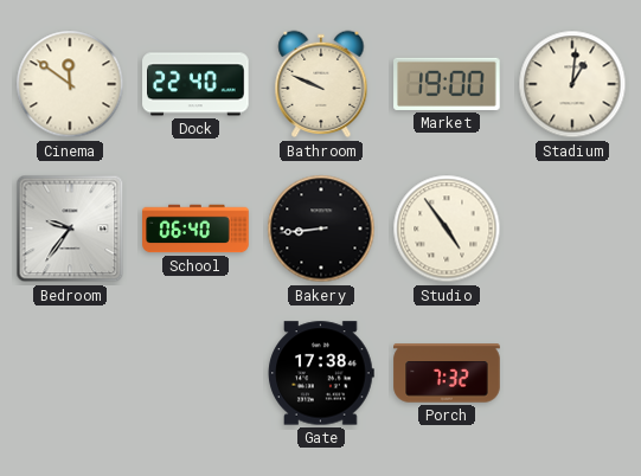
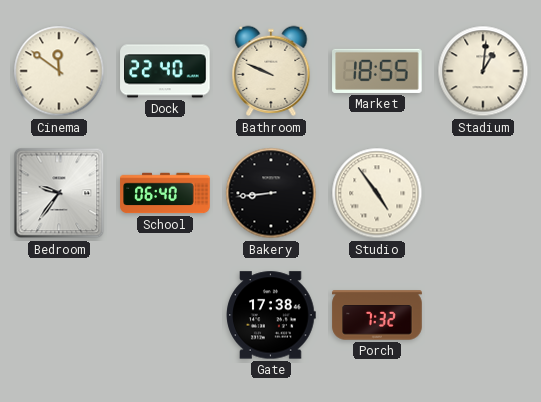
Market: 19:00 -> 18:55 (377, 71)
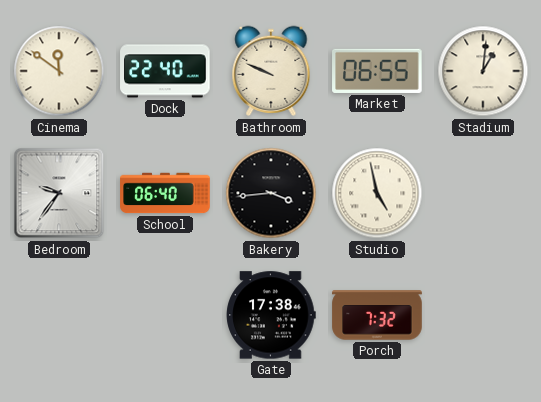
Market: 18:55 -> 06:55 (377, 71)
Bakery: 8:44 -> 3:44 (271, 193)
Studio: 4:54 -> 4:58 (377, 193)
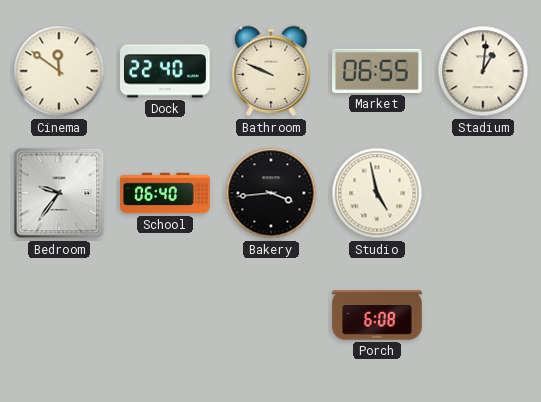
Gate: 17:38 -> none (271, 315)
Porch: 7:32 -> 6:08 (377, 315)
